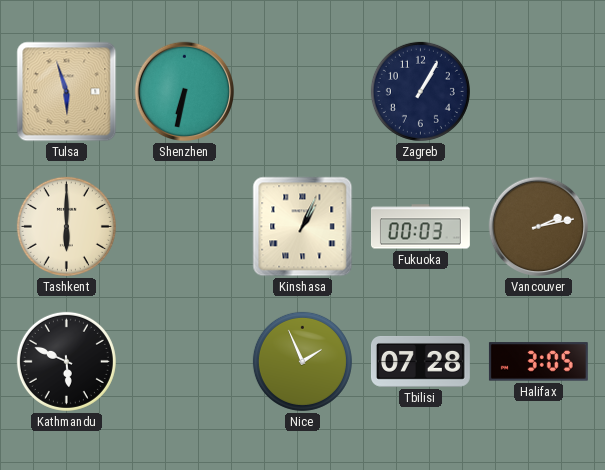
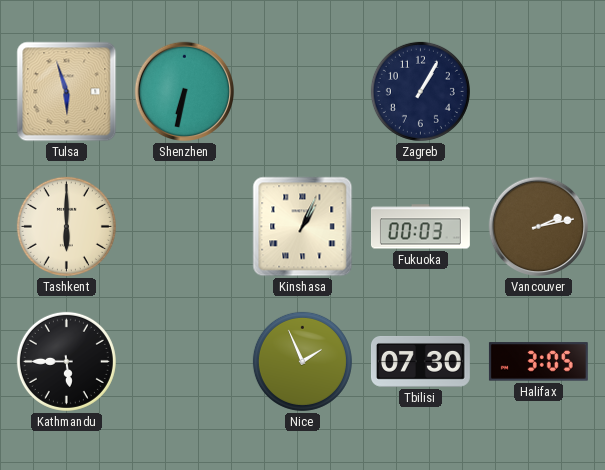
Kathmandu: 5:49 -> 5:45 (66, 361)
Tbilisi: 07:28 -> 07:30 (420, 362)
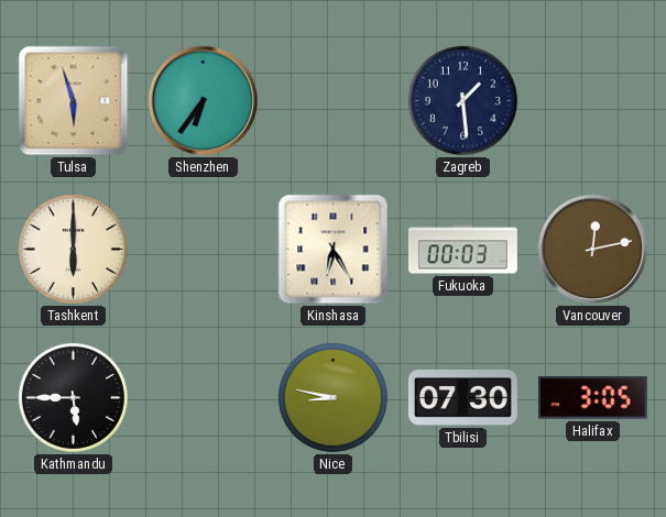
Shenzhen: 6:32 -> 6:36 (204, 101)
Zagreb: 1:05 -> 1:29 (462, 100)
Kinshasa: 1:04 -> 6:25 (334, 250)
Vancouver: 2:13 -> 12:13 (593, 250)
Nice: 1:56 -> 8:47 (332, 397)
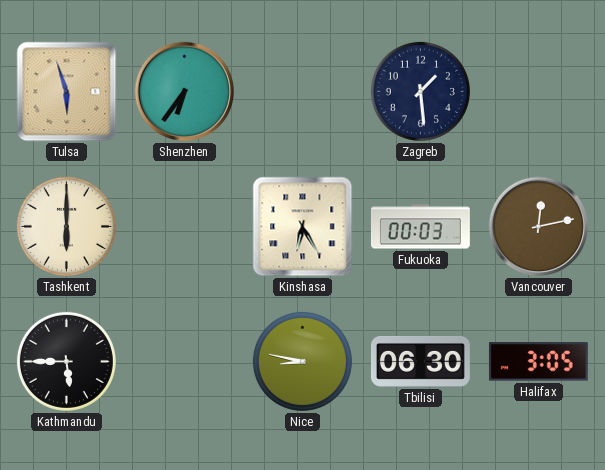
Tbilisi: 07:30 -> 06:30 (420, 362)
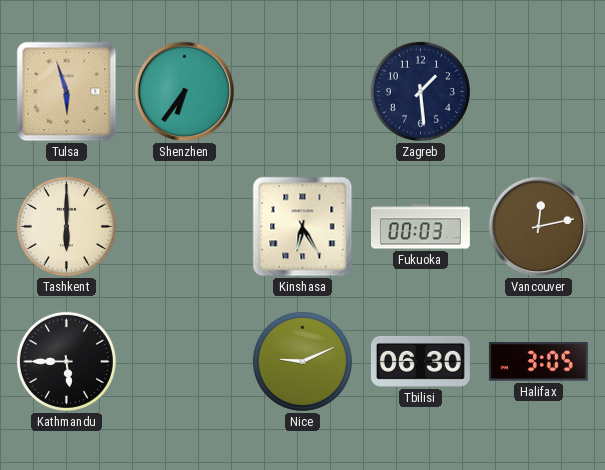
Nice: 8:47 -> 9:11 (302, 361)
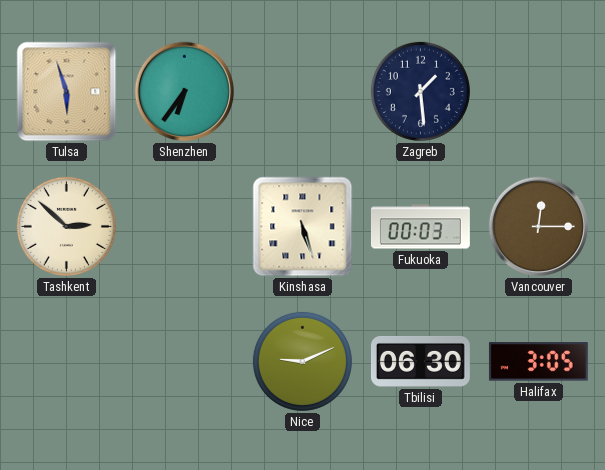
Tashkent: 6:00 -> 2:52 (66, 226)
Kinshasa: 6:25 -> 5:27 (303, 227)
Vancouver: 12:13 -> 12:15 (539, 227)
Kathmandu: 5:45 -> none (66, 361)
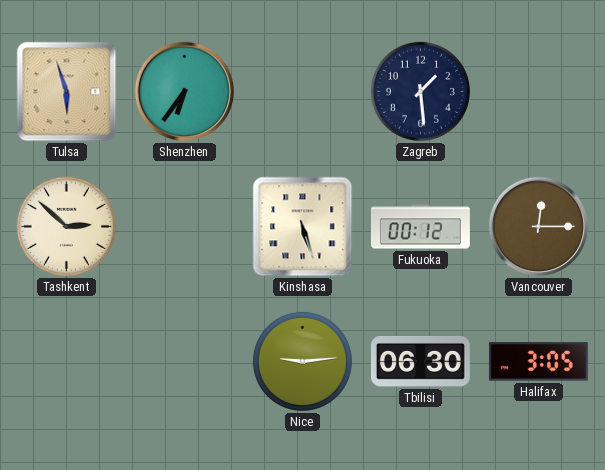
Fukuoka: 00:03 -> 00:12 (420, 227)
Nice: 9:11 -> 9:14 (302, 361)
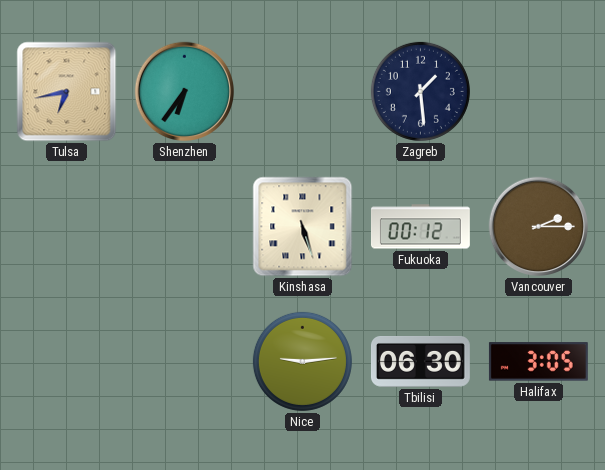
Tulsa: 5:57 -> 6:43 (67, 92)
Tashkent: 2:52 -> none (66, 226)
Vancouver: 12:15 -> 2:15 (539, 227)
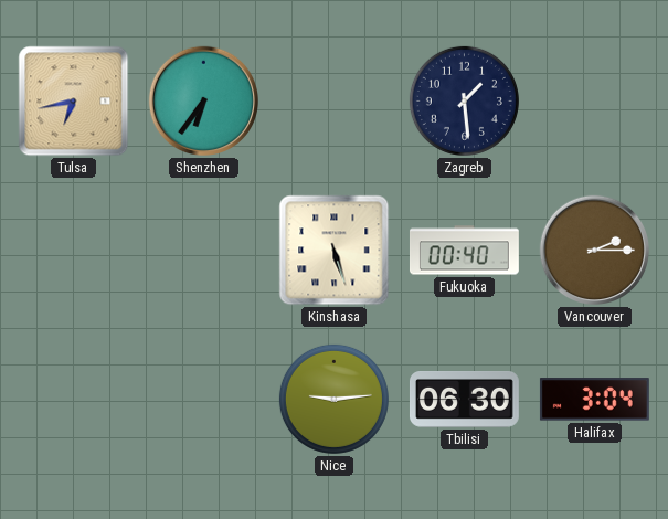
Fukuoka: 00:12 -> 00:40 (464, 251)
Halifax: 3:05 -> 3:04 (594, 400)
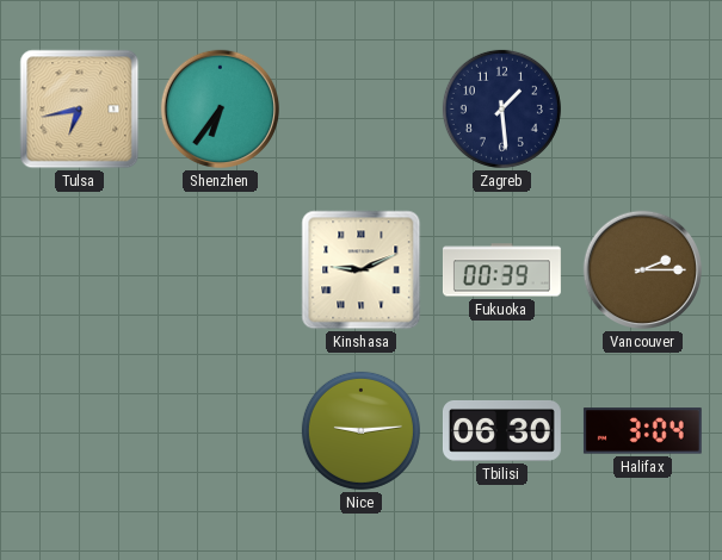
Kinshasa: 5:27 -> 9:11 (362, 270)
Fukuoka: 00:40 -> 00:39 (501, 270)
